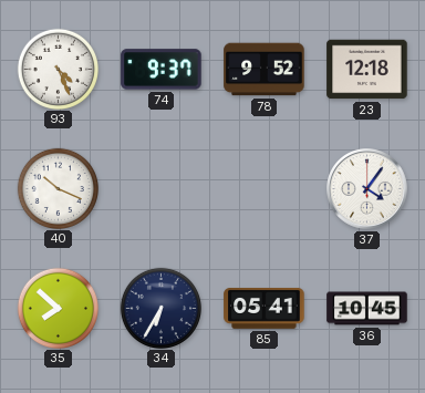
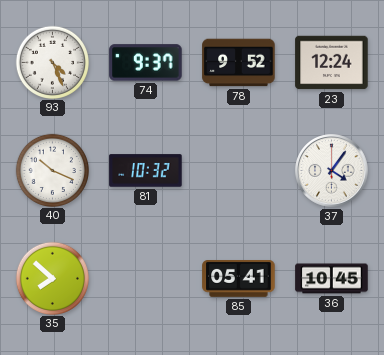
23: 12:18 -> 12:24 (332, 63)
81: none -> 10:32 (146, 171)
34: 6:35 -> none (160, 308)
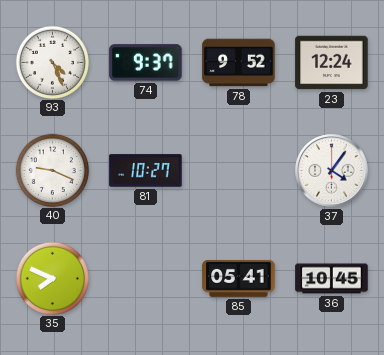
40: 10:19 -> 9:19 (52, 170)
81: 10:32 -> 10:27 (146, 171)
35: 7:52 -> 7:49 (52, 278)
